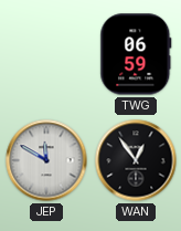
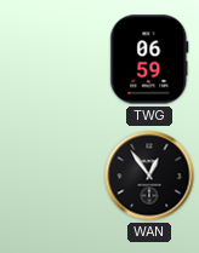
JEP: 11:50 -> none (46, 160)
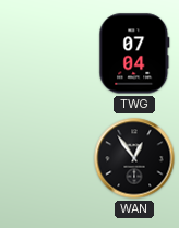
TWG: 06:59 -> 07:04 (134, 53)
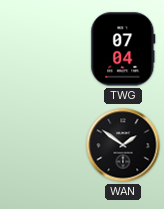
WAN: 12:54 -> 1:51 (123, 145)
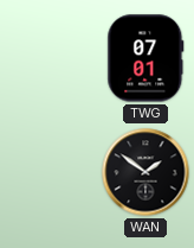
TWG: 07:04 -> 07:01 (145, 58)
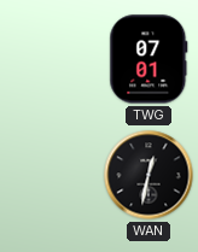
WAN: 1:51 -> 12:32 (148, 175)
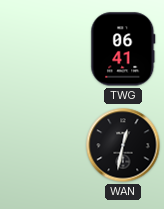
TWG: 07:01 -> 06:41 (123, 49)
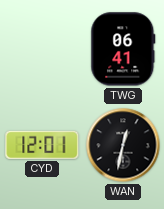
CYD: none -> 12:01 (42, 145)
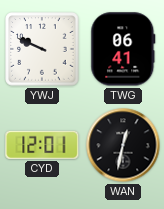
YWJ: none -> 9:49 (42, 49)
